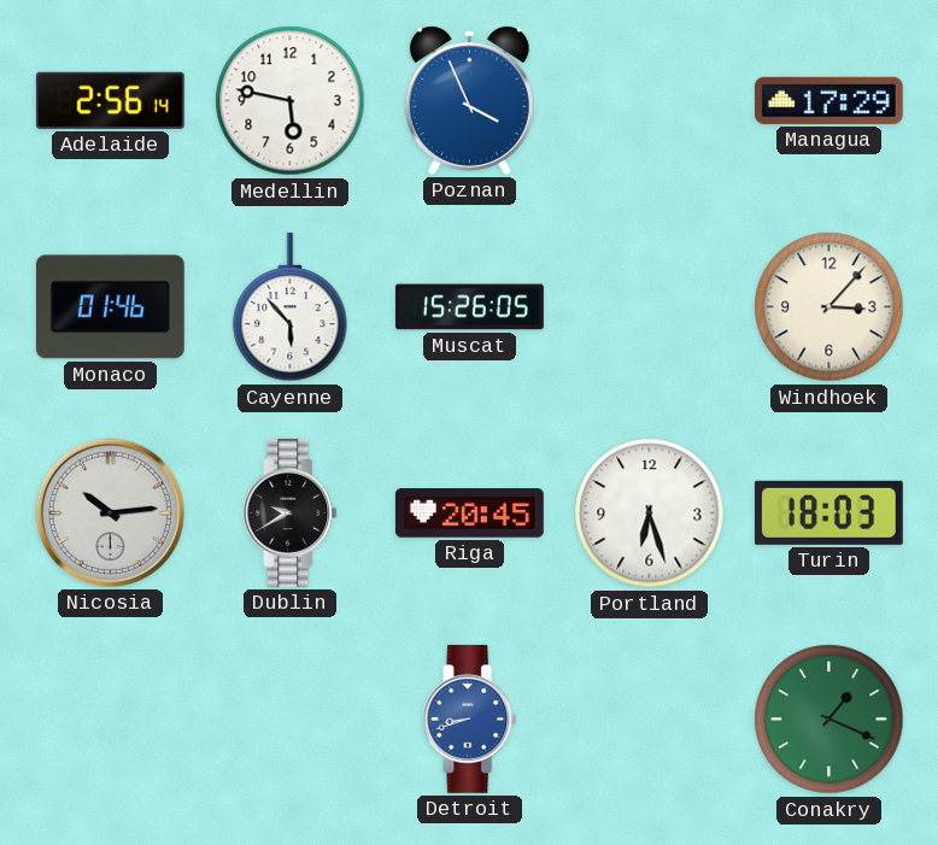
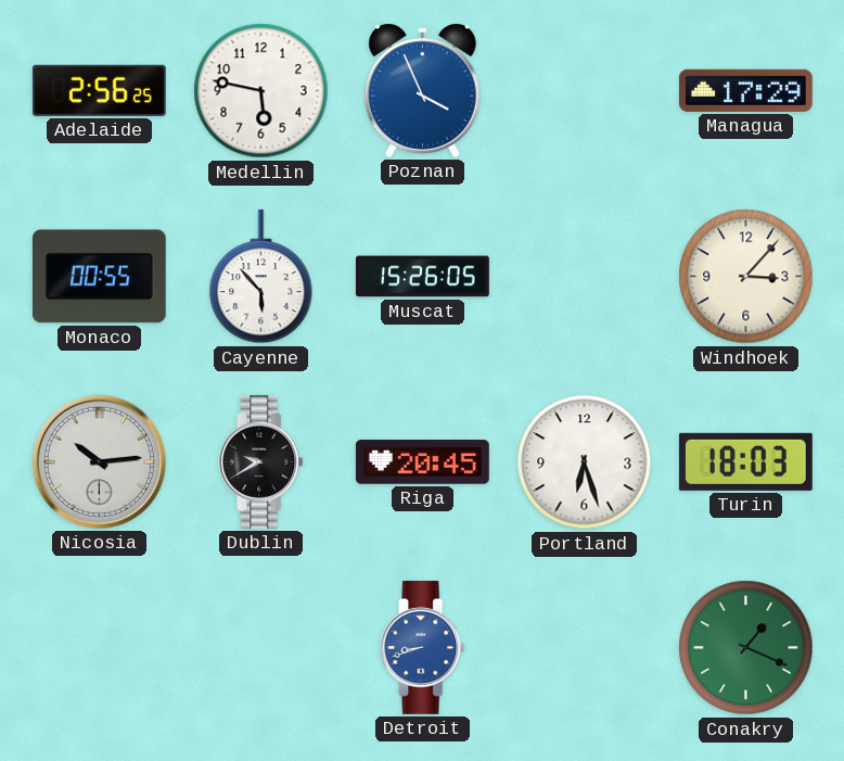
Adelaide: 2:56:14 -> 2:56:25 (99, 90)
Monaco: 01:46 -> 00:55 (99, 277)
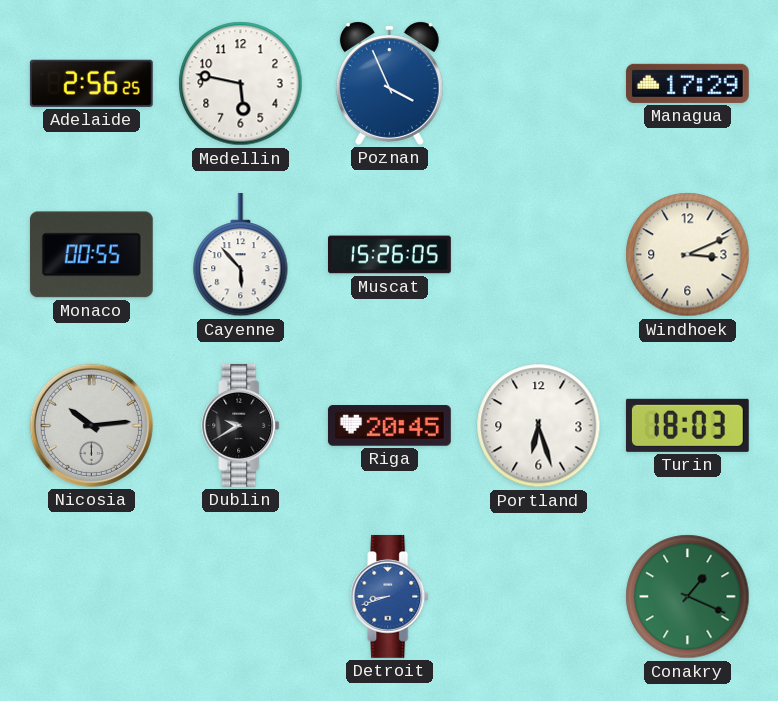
Windhoek: 3:07 -> 3:11 (688, 255)
